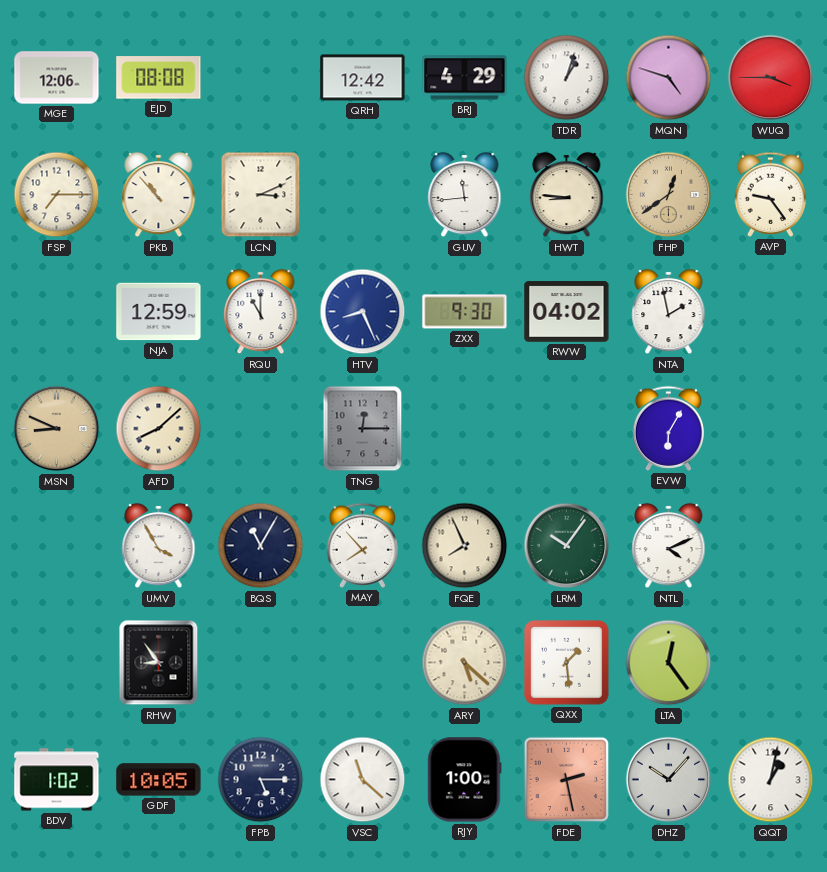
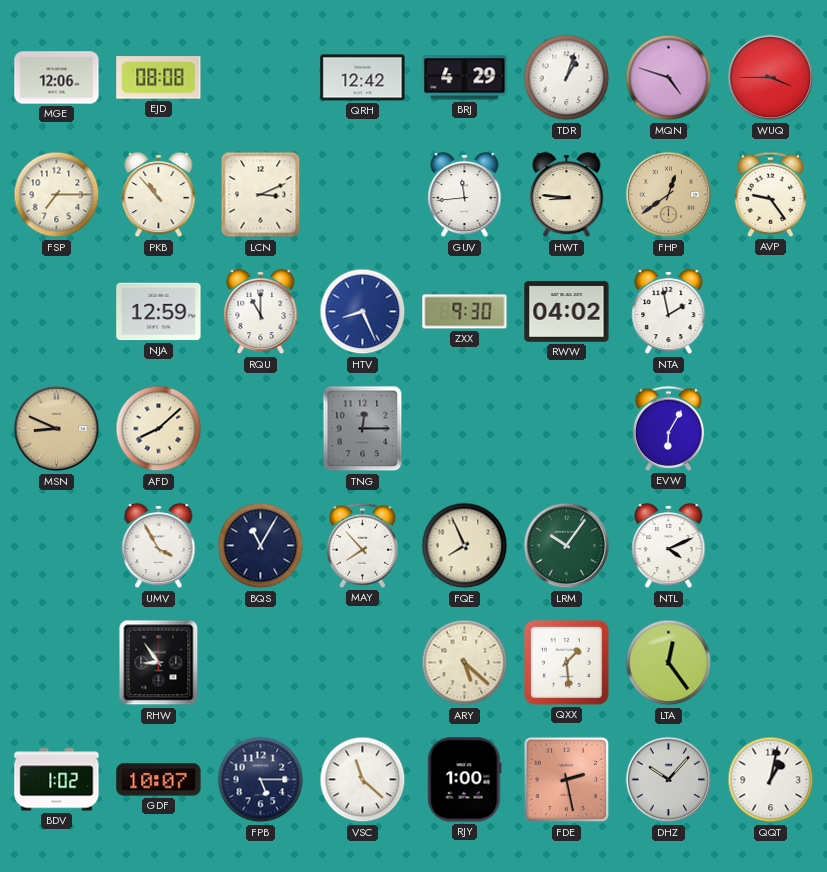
GDF: 10:05 -> 10:07 (159, 780)
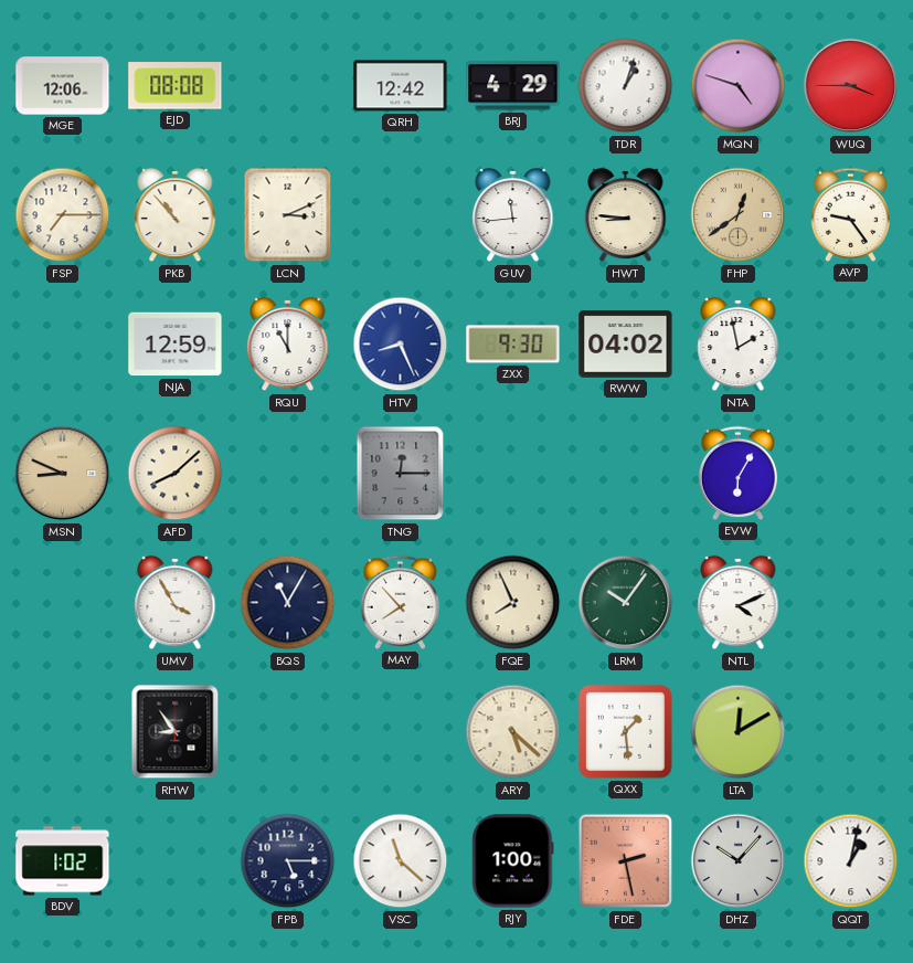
LTA: 12:24 -> 12:10 (739, 732)
GDF: 10:07 -> none (159, 780)
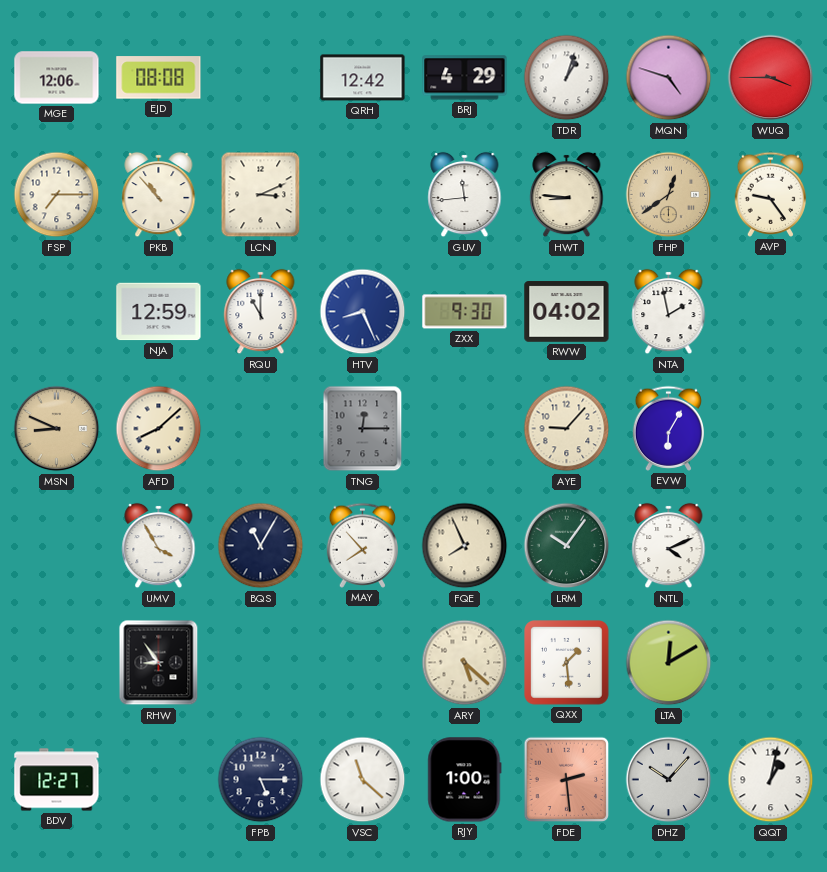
AYE: none -> 9:07 (567, 429)
BDV: 1:02 -> 12:27 (57, 780)
FDE: 2:28 -> 2:29 (567, 780)
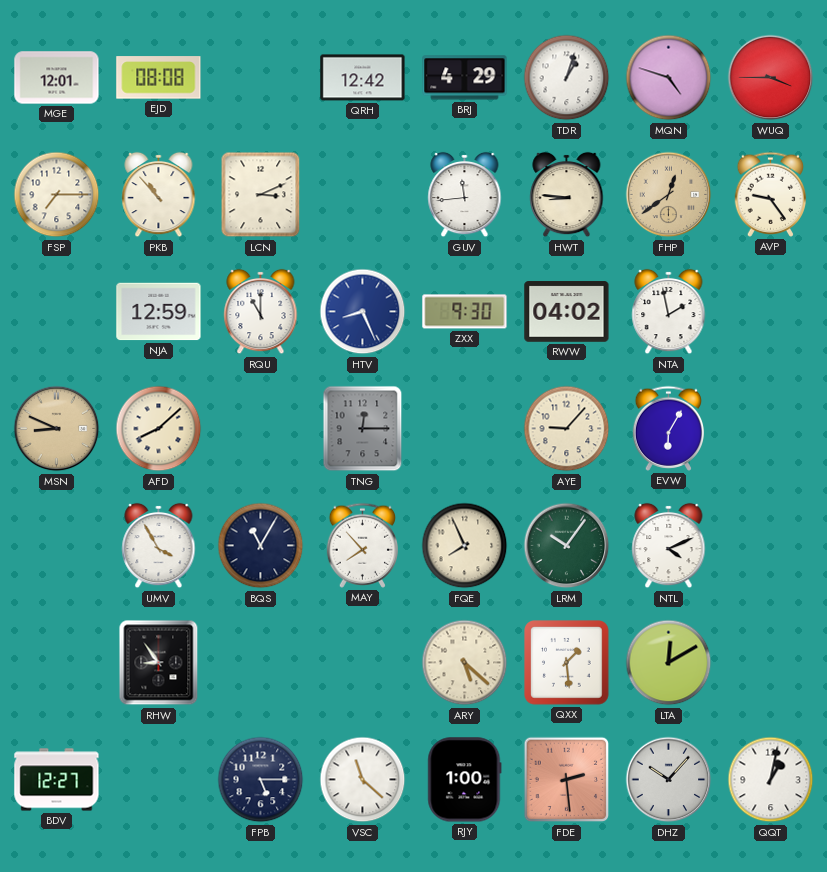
MGE: 12:06 -> 12:01 (57, 78)
